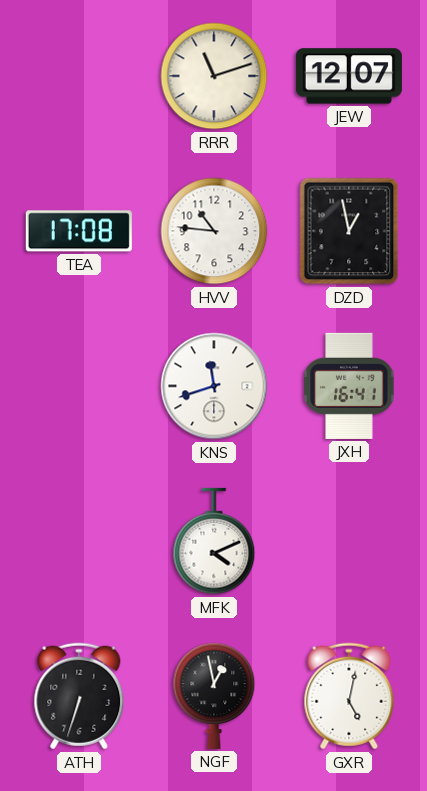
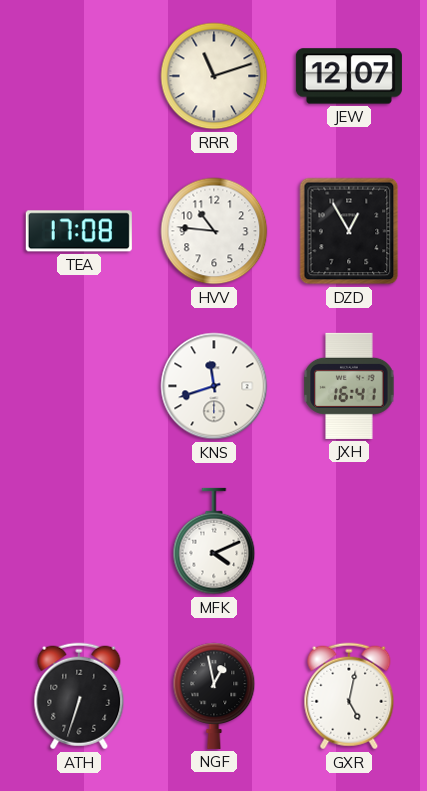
DZD: 12:58 -> 12:55 (349, 231)
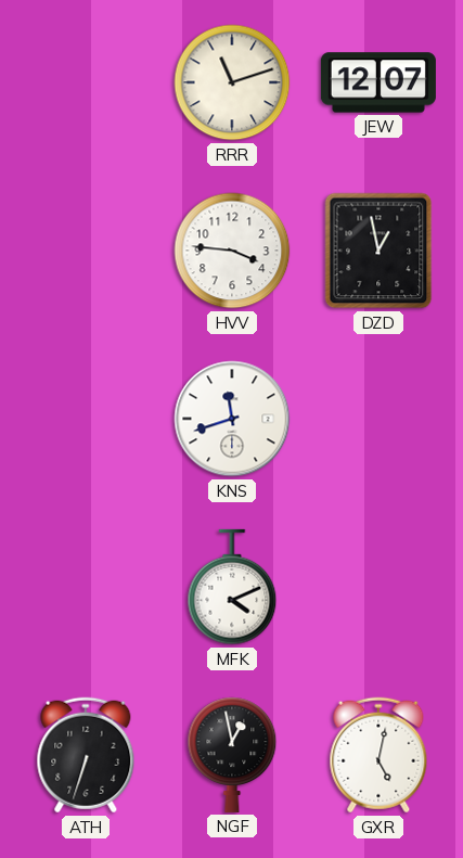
TEA: 17:08 -> none (79, 231)
HVV: 10:46 -> 3:46 (232, 251)
DZD: 12:55 -> 12:58 (378, 251)
JXH: 16:41 -> none (349, 386)
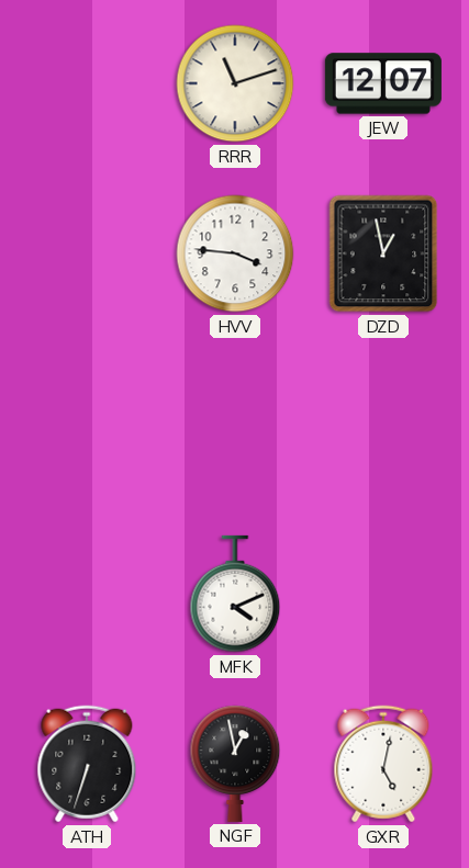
KNS: 11:42 -> none (232, 419)
